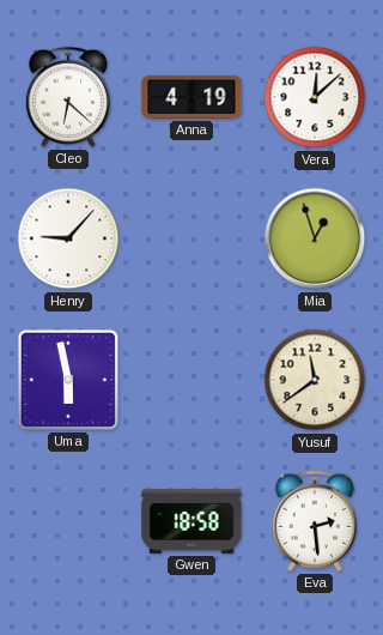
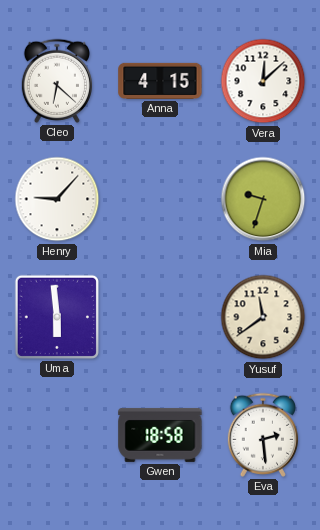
Anna: 4:19 -> 4:15 (160, 81)
Mia: 12:57 -> 9:33 (263, 199)
Uma: 5:58 -> 5:59 (57, 317)
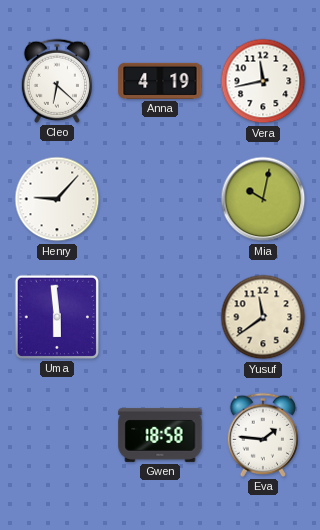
Anna: 4:15 -> 4:19 (160, 81)
Vera: 12:08 -> 11:43 (263, 81)
Mia: 9:33 -> 10:02 (263, 199)
Eva: 2:29 -> 1:46 (262, 435)
